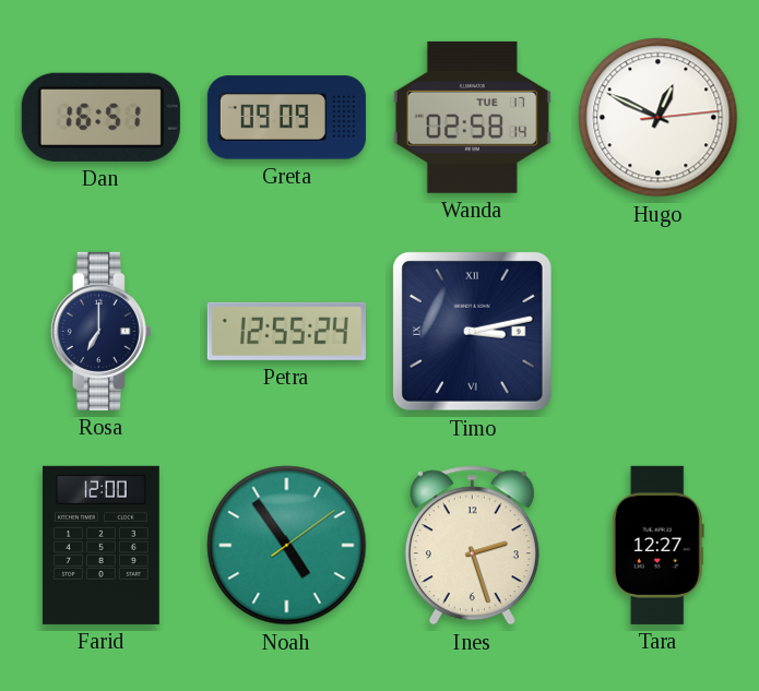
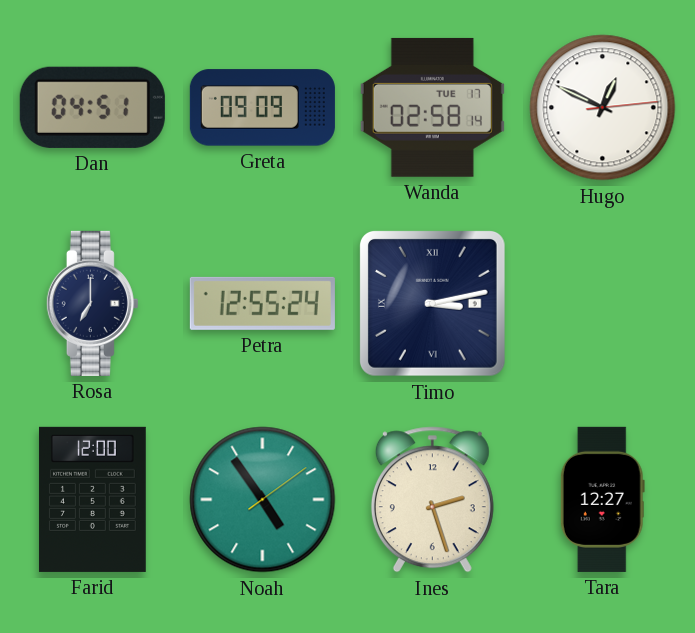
Dan: 16:51 -> 04:51 (92, 107)
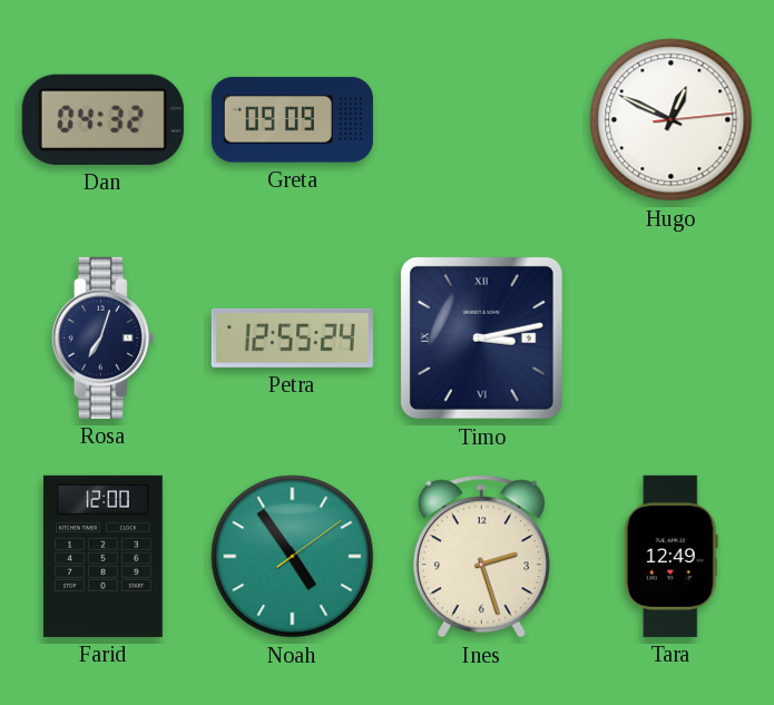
Dan: 04:51 -> 04:32 (102, 119)
Wanda: 02:58 -> none (432, 107)
Rosa: 7:00 -> 7:03 (102, 337)
Tara: 12:27 -> 12:49 (670, 556)
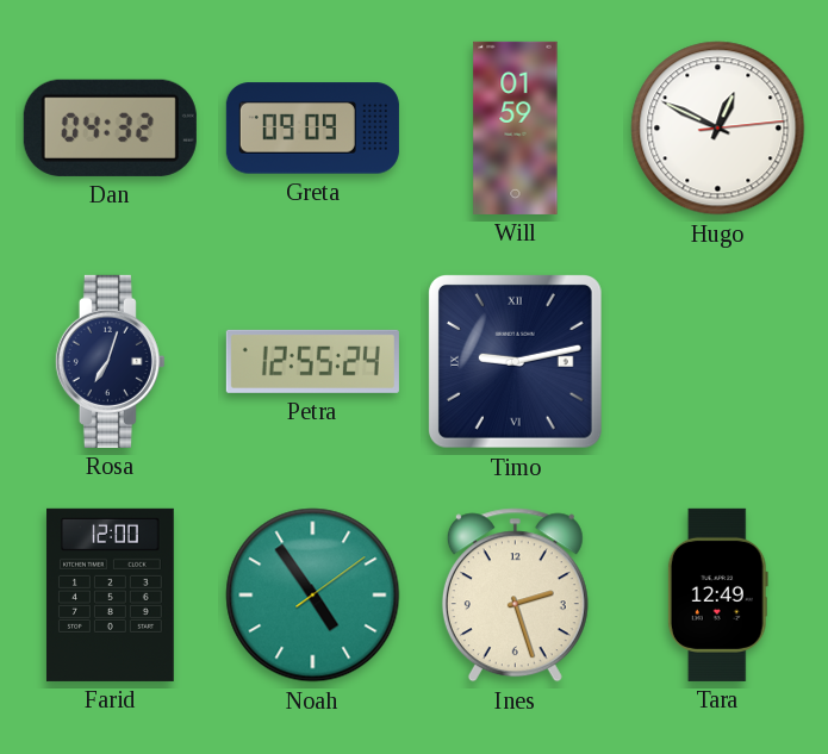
Will: none -> 01:59 (516, 127)
Timo: 3:13 -> 9:13 (516, 362)
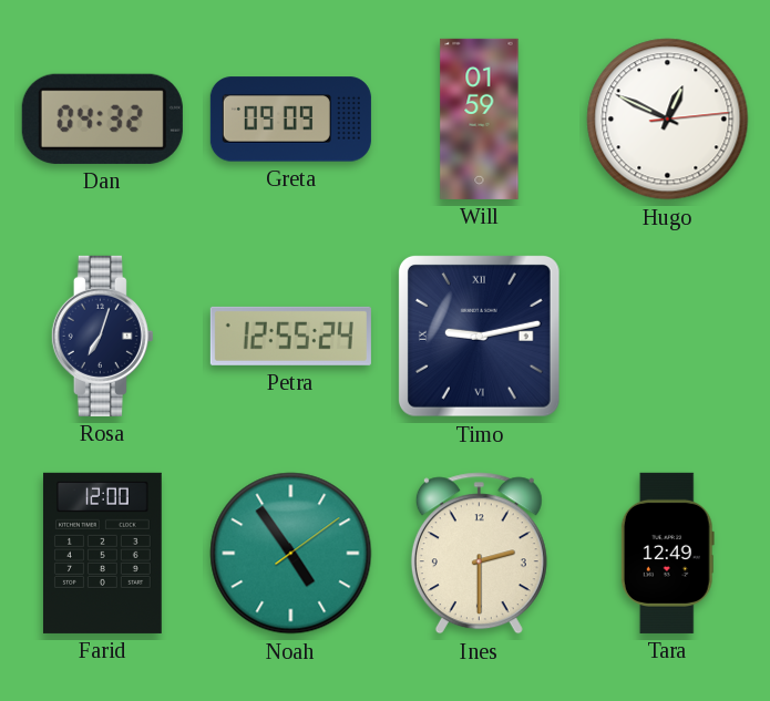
Ines: 2:27 -> 2:30 (479, 554)
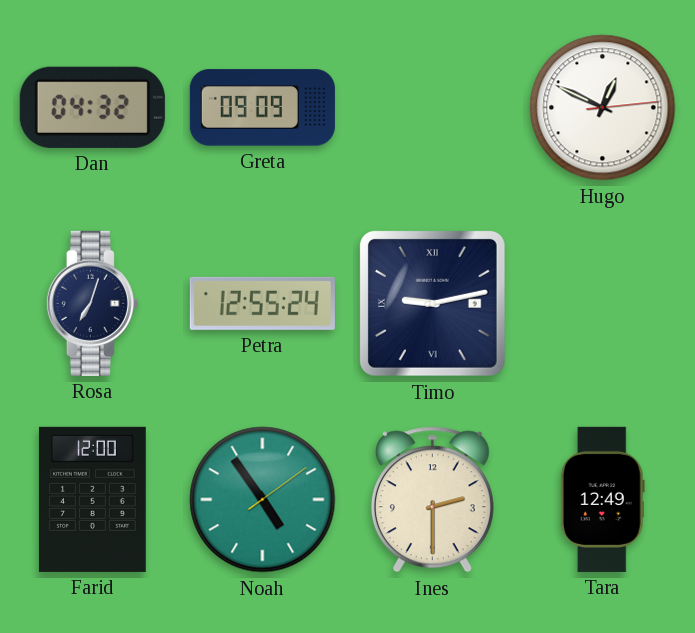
Will: 01:59 -> none (480, 118)
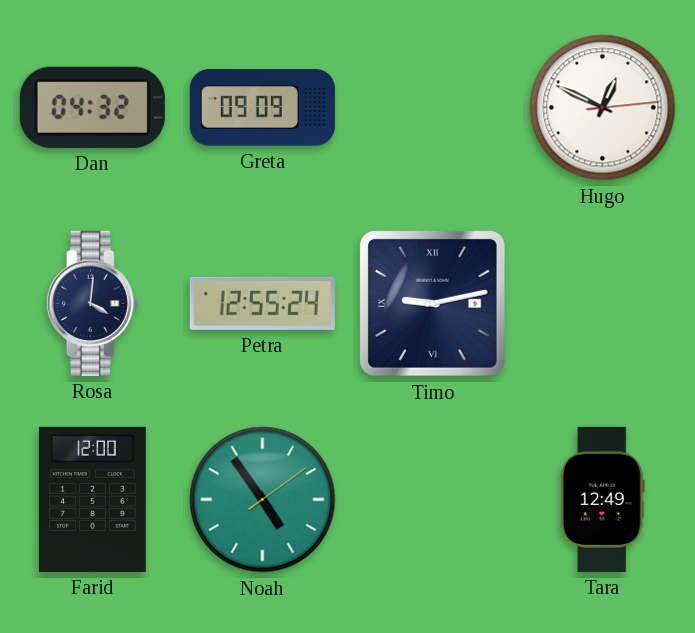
Rosa: 7:03 -> 4:01 (92, 303)
Ines: 2:30 -> none (432, 500)
